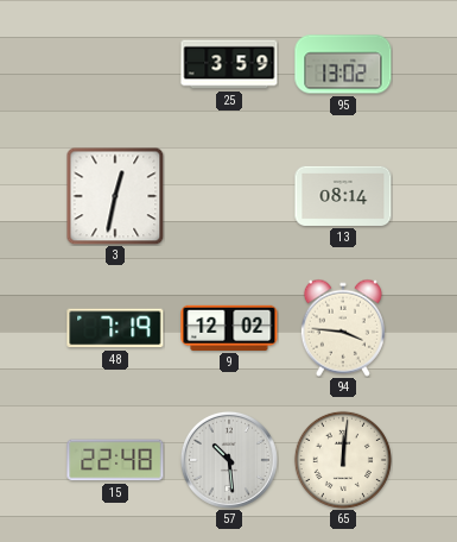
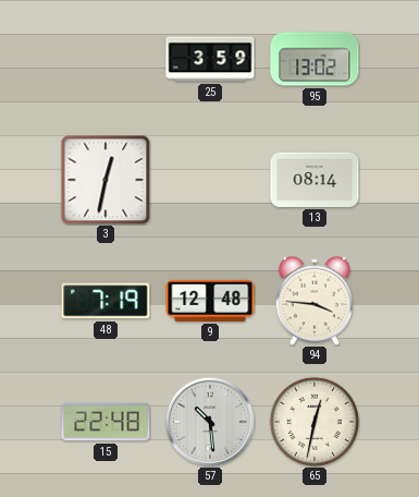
9: 12:02 -> 12:48 (210, 301)
65: 12:01 -> 12:32 (315, 422)
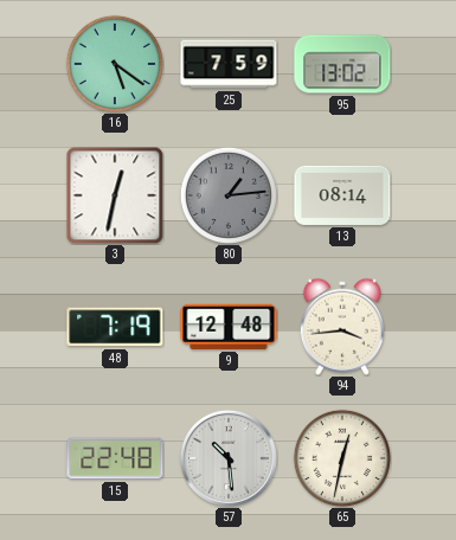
16: none -> 5:21 (115, 64)
25: 3:59 -> 7:59 (229, 64)
80: none -> 1:14 (229, 195)
94: 3:46 -> 3:44 (342, 327)
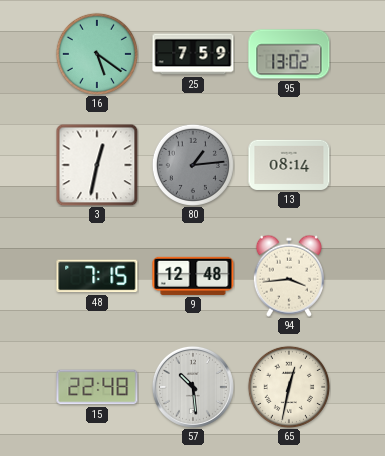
48: 7:19 -> 7:15 (97, 276)
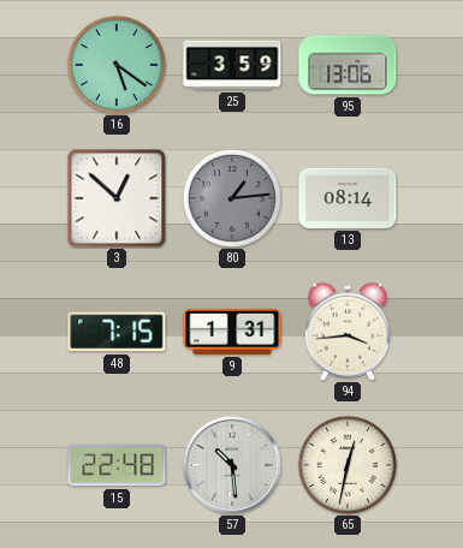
25: 7:59 -> 3:59 (232, 65)
95: 13:02 -> 13:06 (348, 65)
3: 12:32 -> 12:52 (117, 198)
9: 12:48 -> 1:31 (232, 332)
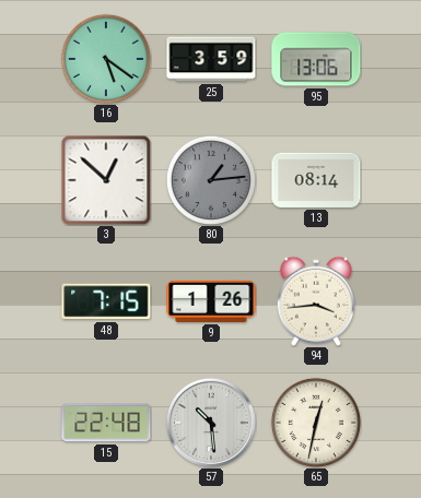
9: 1:31 -> 1:26 (211, 301)
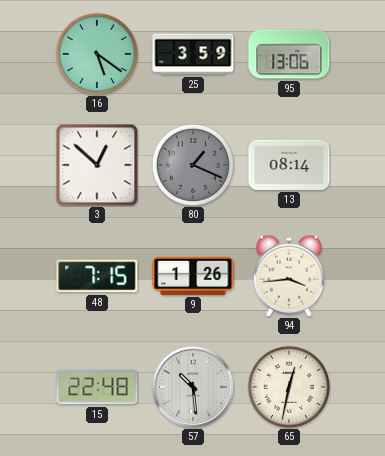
80: 1:14 -> 1:19 (193, 165)
